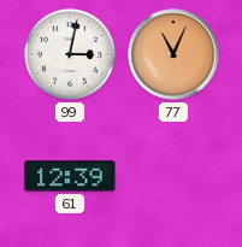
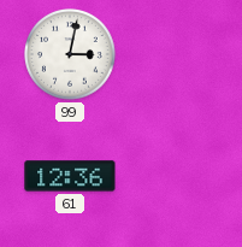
77: 11:04 -> none (173, 54)
61: 12:39 -> 12:36 (70, 176)
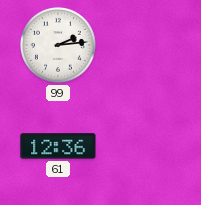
99: 3:02 -> 2:14 (59, 46)
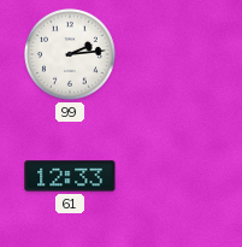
61: 12:36 -> 12:33 (70, 176)
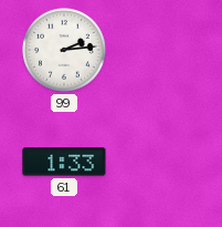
61: 12:33 -> 1:33 (64, 162)
